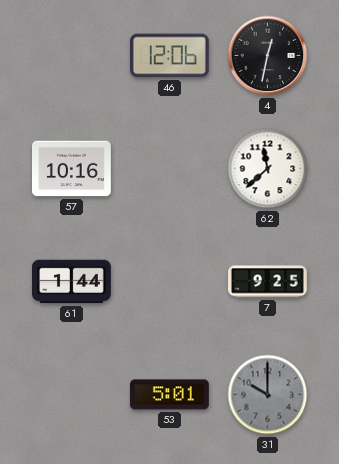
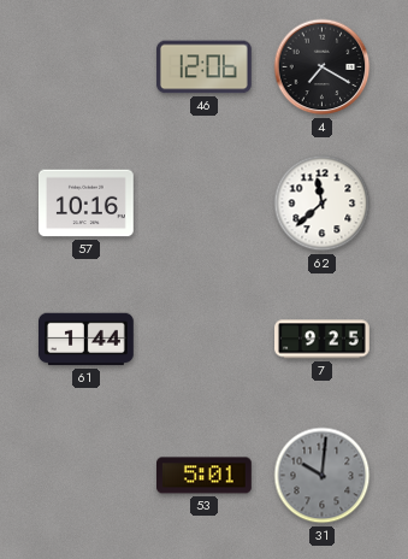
4: 12:32 -> 7:20 (323, 67)
31: 10:00 -> 10:01 (323, 476)
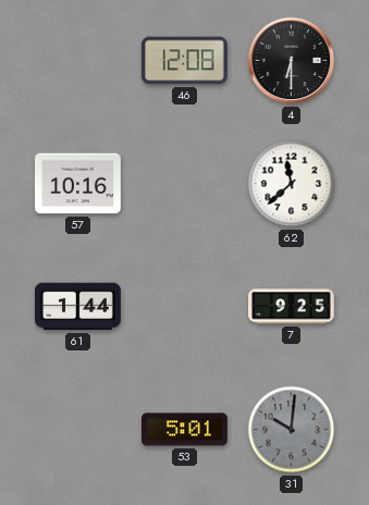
46: 12:06 -> 12:08 (185, 61)
4: 7:20 -> 6:30 (292, 61)
